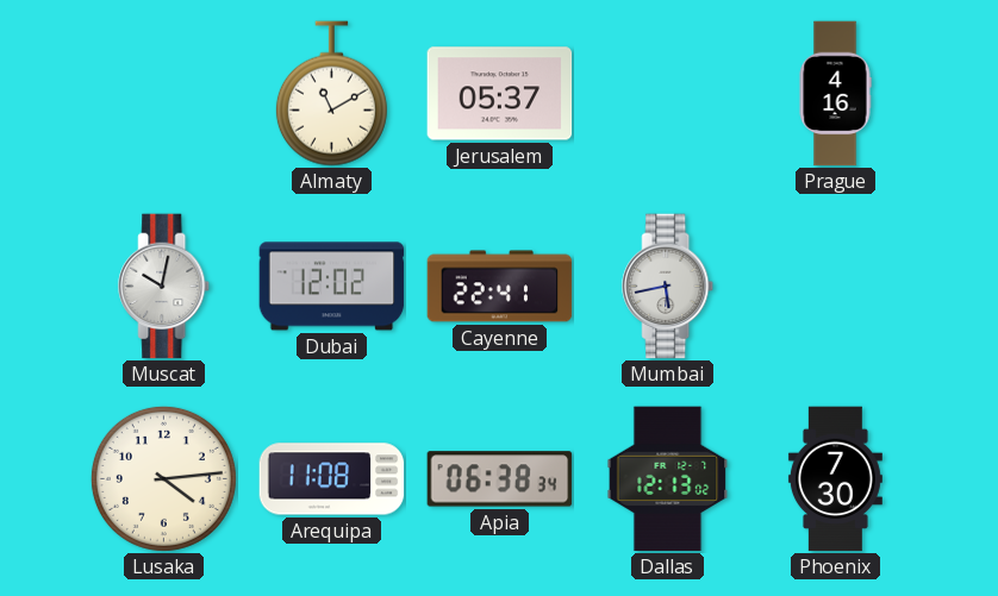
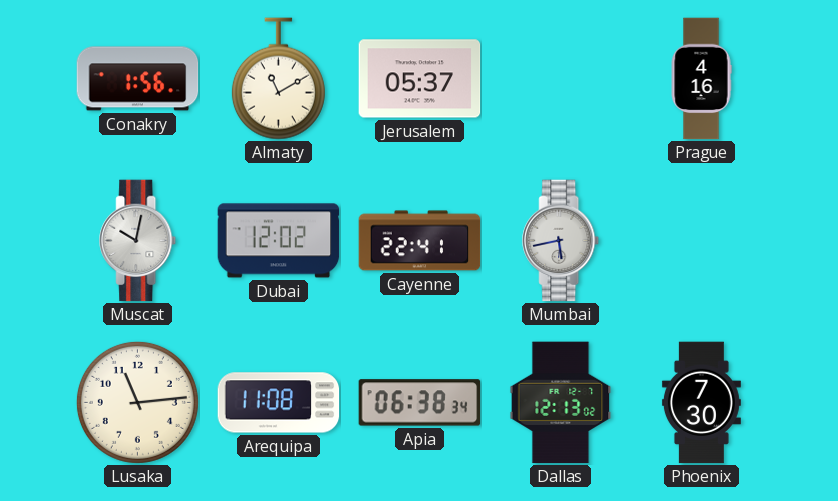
Conakry: none -> 1:56 (138, 79)
Lusaka: 4:14 -> 11:14 (137, 402)
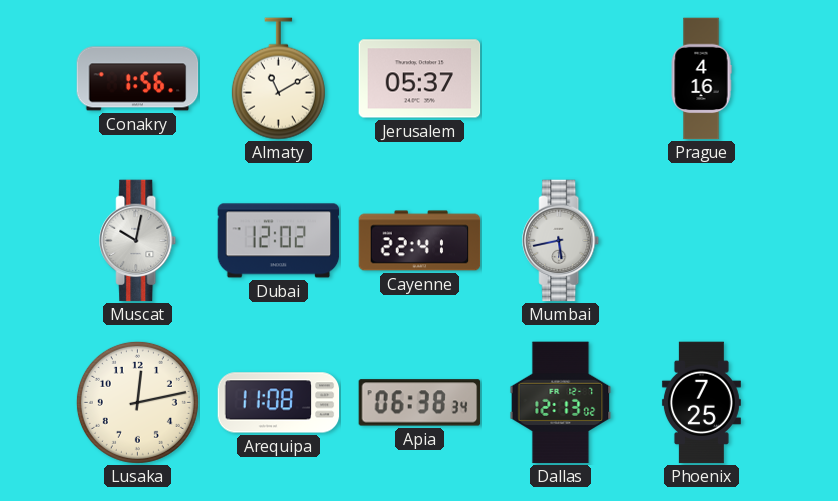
Lusaka: 11:14 -> 12:13 (137, 402)
Phoenix: 7:30 -> 7:25 (701, 403)
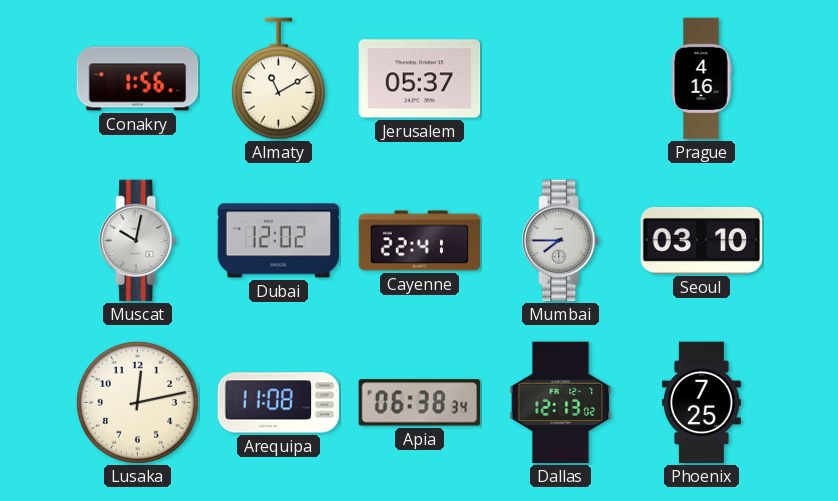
Mumbai: 5:43 -> 7:45 (561, 241)
Seoul: none -> 03:10 (702, 240)
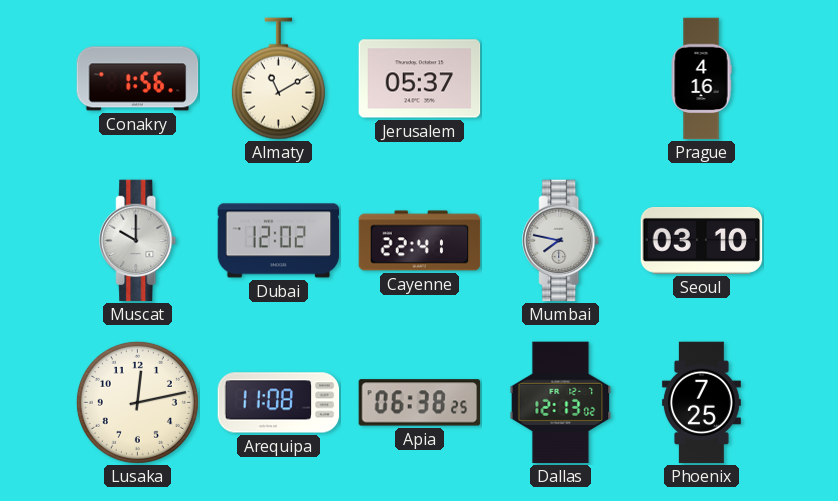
Muscat: 10:02 -> 10:00 (138, 241)
Mumbai: 7:45 -> 7:47 (561, 241)
Apia: 06:38:34 -> 06:38:25 (420, 403)
